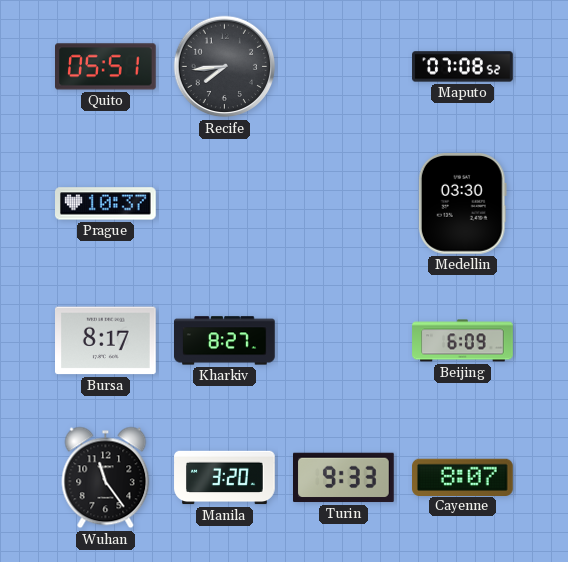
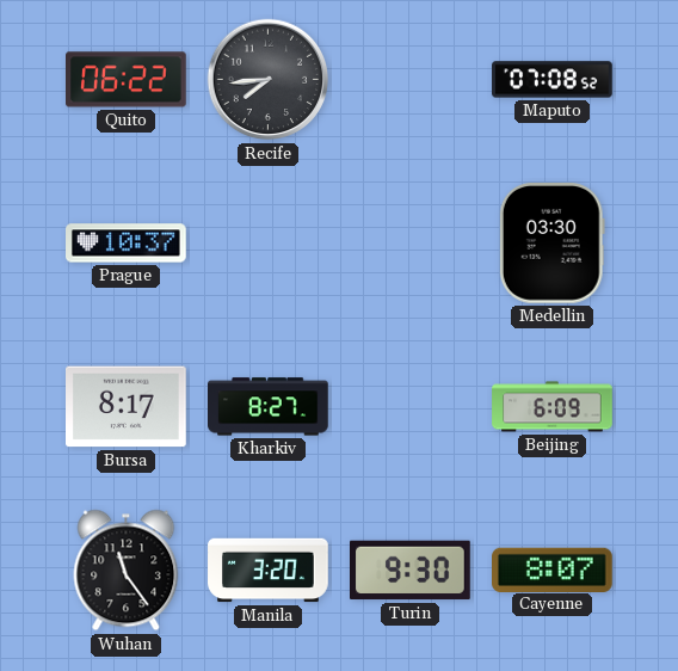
Quito: 05:51 -> 06:22 (127, 80)
Turin: 9:33 -> 9:30 (411, 571)
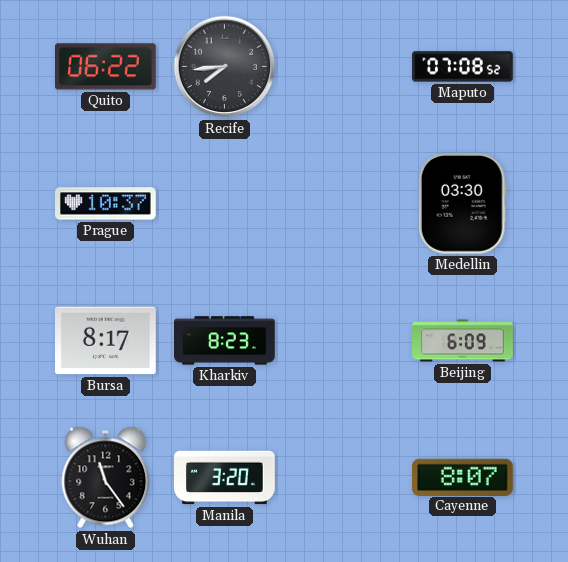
Kharkiv: 8:27 -> 8:23 (225, 341)
Turin: 9:30 -> none (411, 571)
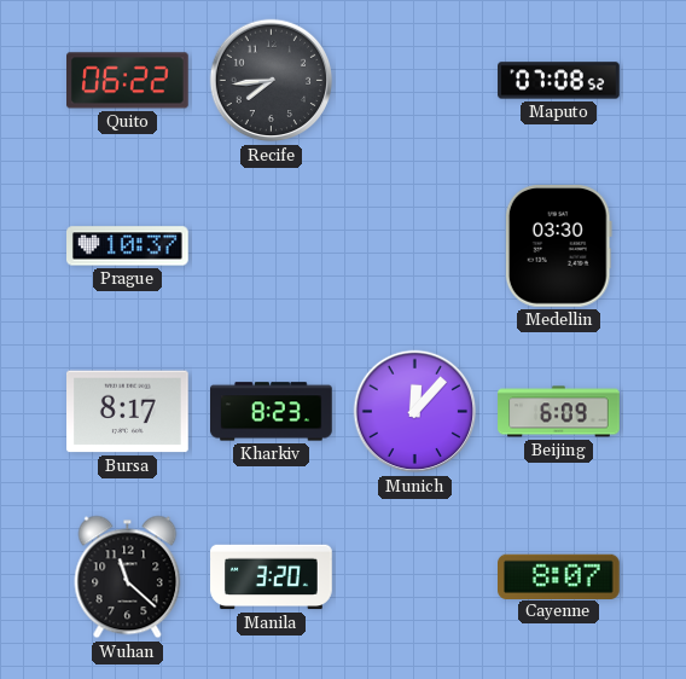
Munich: none -> 12:07 (415, 412)
Wuhan: 11:24 -> 11:22 (128, 578)
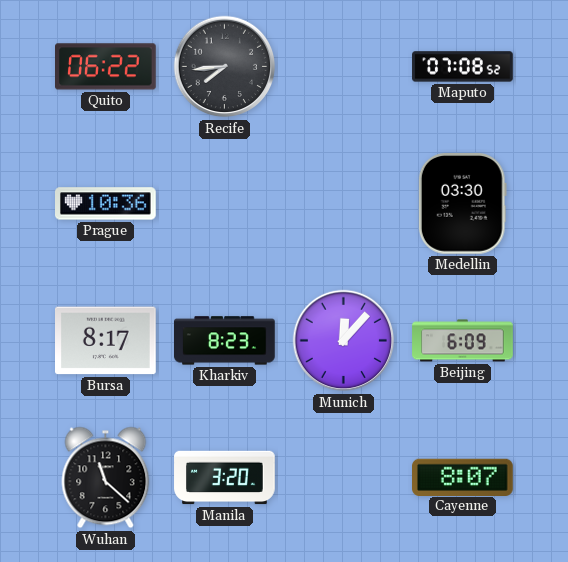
Prague: 10:37 -> 10:36 (106, 204)
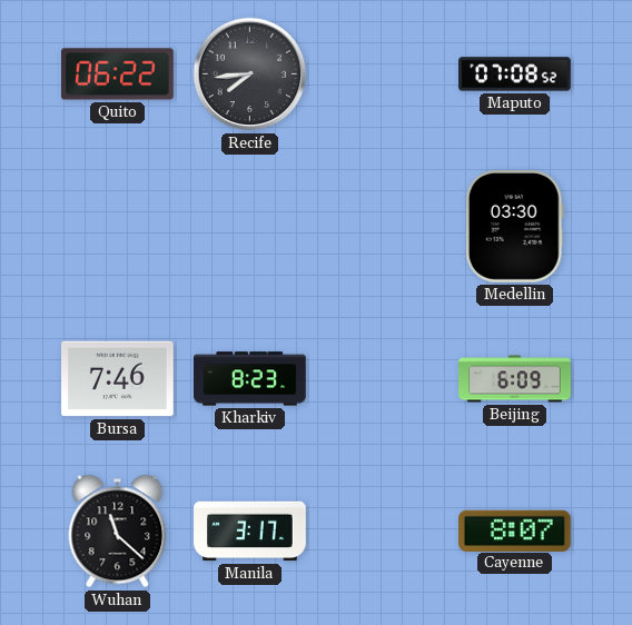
Prague: 10:36 -> none (106, 204)
Bursa: 8:17 -> 7:46 (118, 379)
Munich: 12:07 -> none (344, 341)
Manila: 3:20 -> 3:17 (250, 532)
